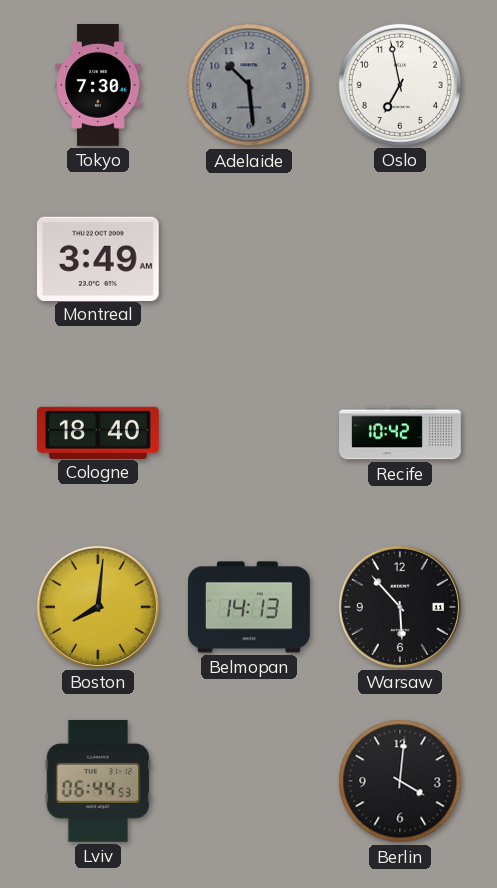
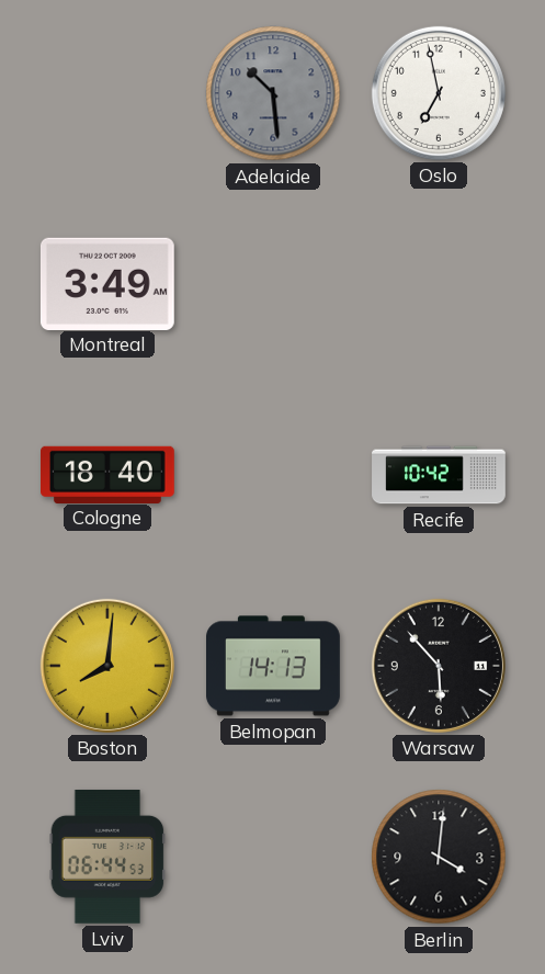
Tokyo: 7:30 -> none (98, 86)
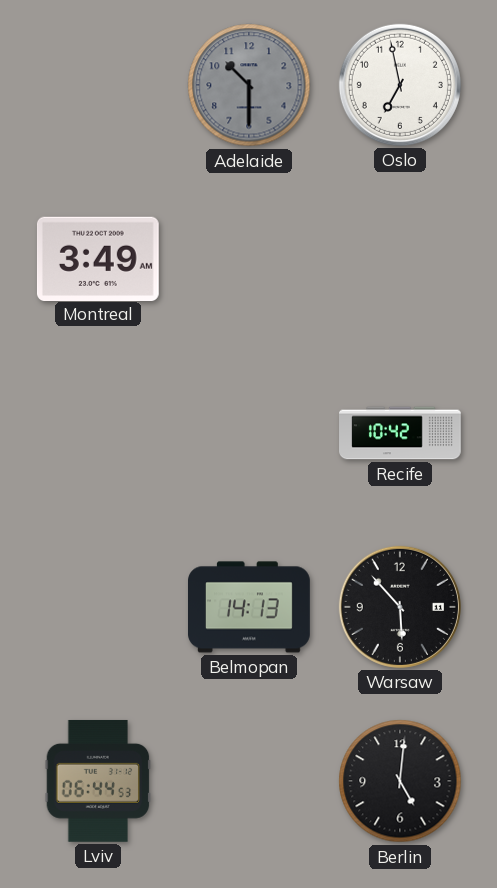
Adelaide: 10:29 -> 10:30 (249, 85)
Cologne: 18:40 -> none (109, 474)
Boston: 8:01 -> none (107, 666)
Berlin: 4:01 -> 5:01 (400, 781)
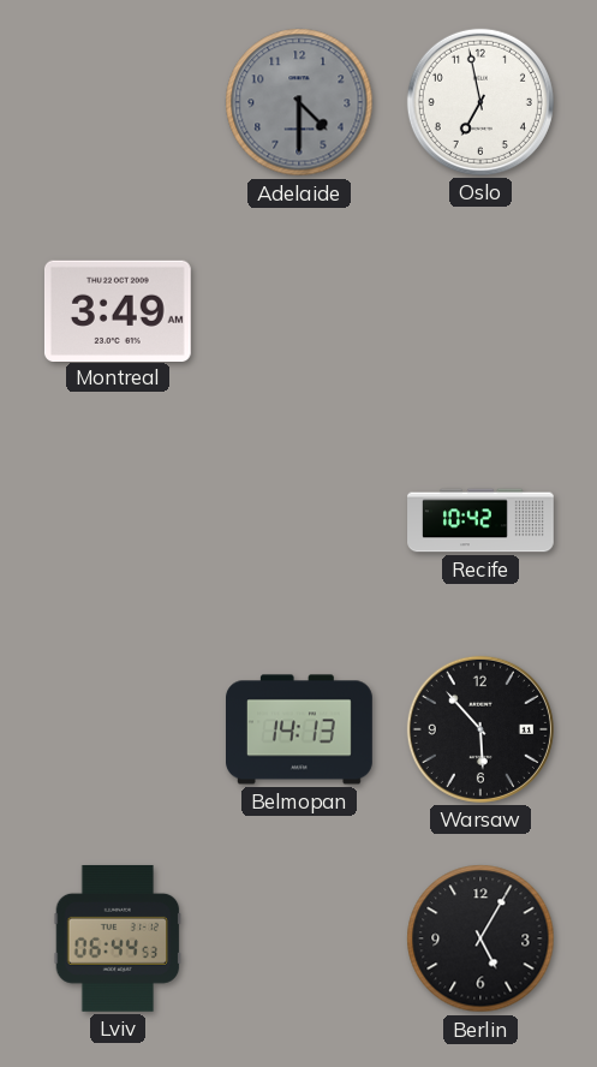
Adelaide: 10:30 -> 4:30 (299, 102)
Berlin: 5:01 -> 5:05 (480, 938)
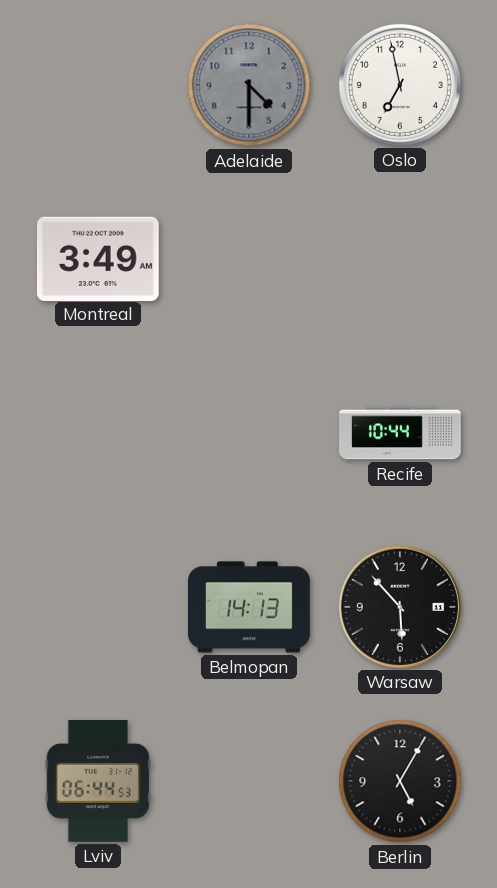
Recife: 10:42 -> 10:44 (400, 433)
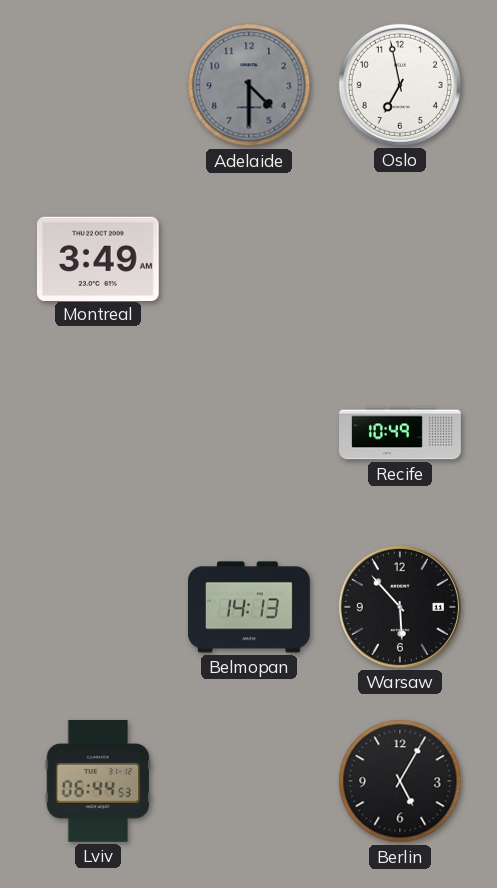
Recife: 10:44 -> 10:49 (400, 433)
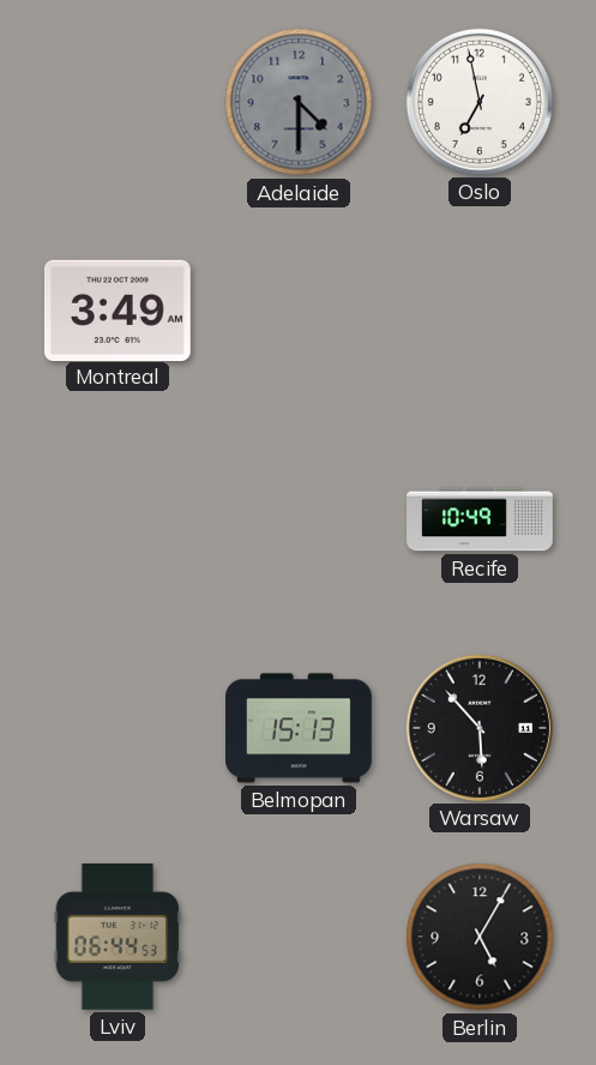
Belmopan: 14:13 -> 15:13 (300, 728)
